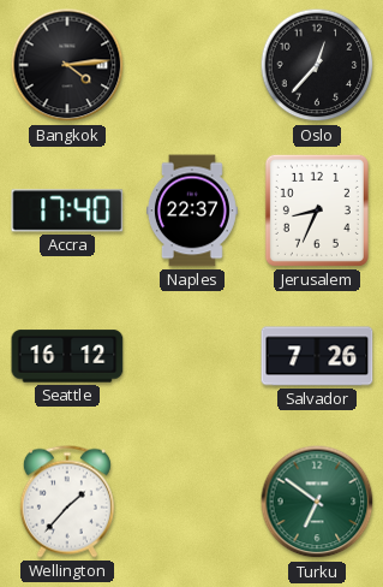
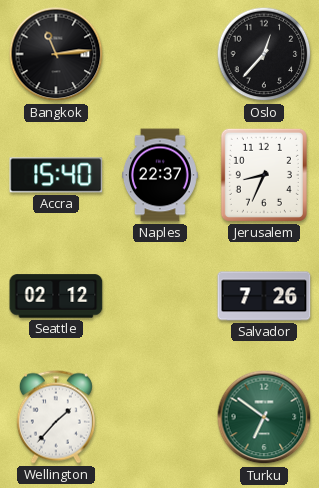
Bangkok: 4:14 -> 11:14 (56, 54)
Accra: 17:40 -> 15:40 (56, 175)
Seattle: 16:12 -> 02:12 (56, 296)
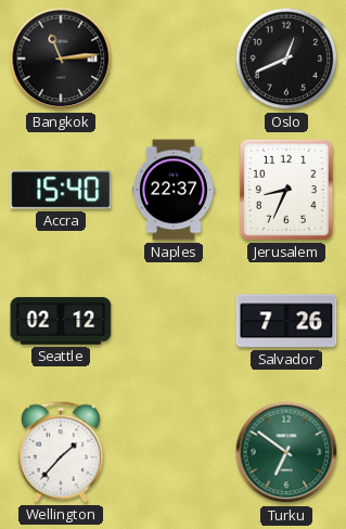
Oslo: 12:37 -> 12:41 (286, 59)
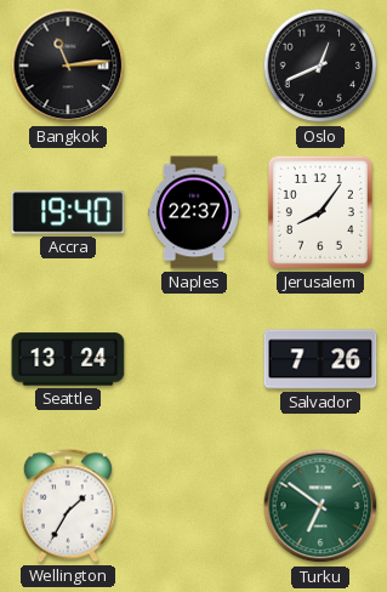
Accra: 15:40 -> 19:40 (68, 212)
Jerusalem: 8:34 -> 8:06 (320, 212)
Seattle: 02:12 -> 13:24 (68, 359)
Wellington: 1:37 -> 1:35 (68, 506)
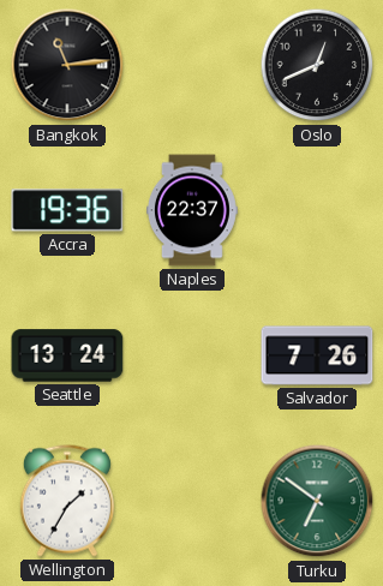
Accra: 19:40 -> 19:36 (67, 210)
Jerusalem: 8:06 -> none (320, 212)
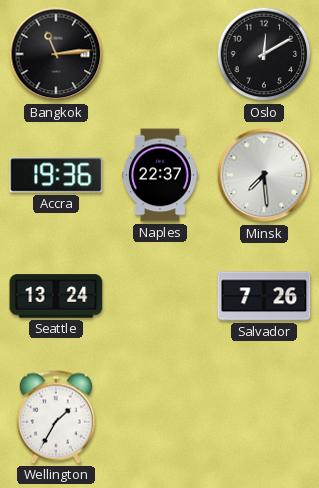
Oslo: 12:41 -> 12:10 (264, 54)
Minsk: none -> 7:29 (264, 175)
Turku: 6:51 -> none (317, 501)
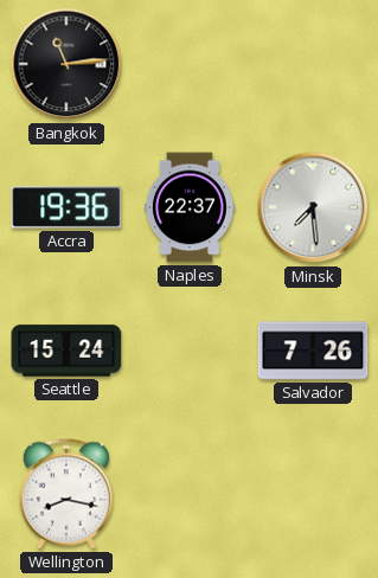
Oslo: 12:10 -> none (264, 54)
Seattle: 13:24 -> 15:24 (66, 351)
Wellington: 1:35 -> 8:17 (66, 494)
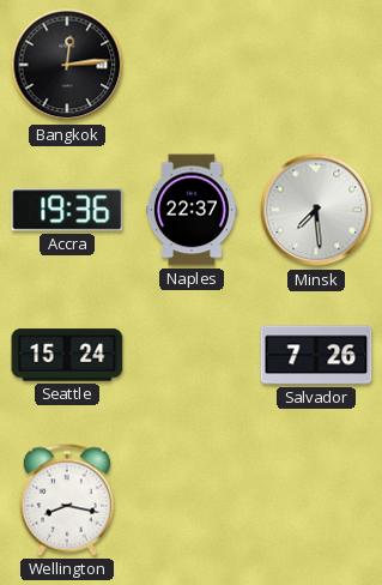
Bangkok: 11:14 -> 12:14 (67, 65)
